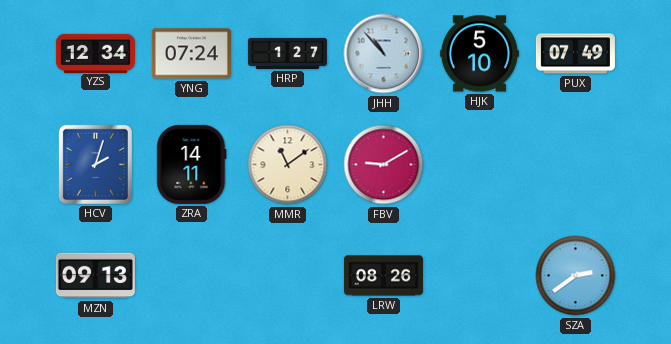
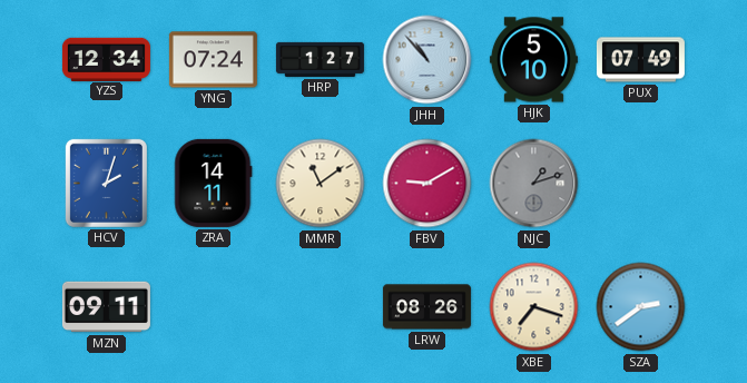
NJC: none -> 1:12 (534, 184)
MZN: 09:13 -> 09:11 (106, 307)
XBE: none -> 7:18 (534, 307)
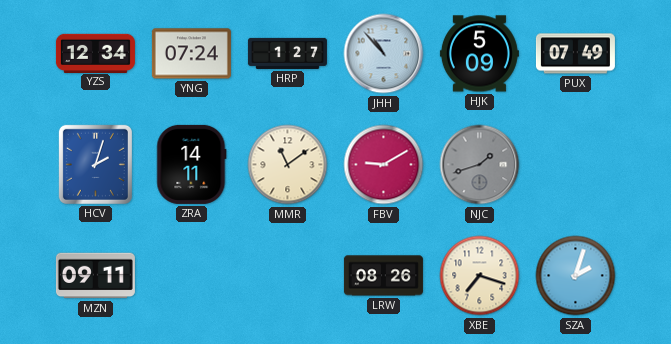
HJK: 5:10 -> 5:09 (479, 54)
NJC: 1:12 -> 1:42 (480, 165)
SZA: 2:39 -> 2:03 (576, 276)
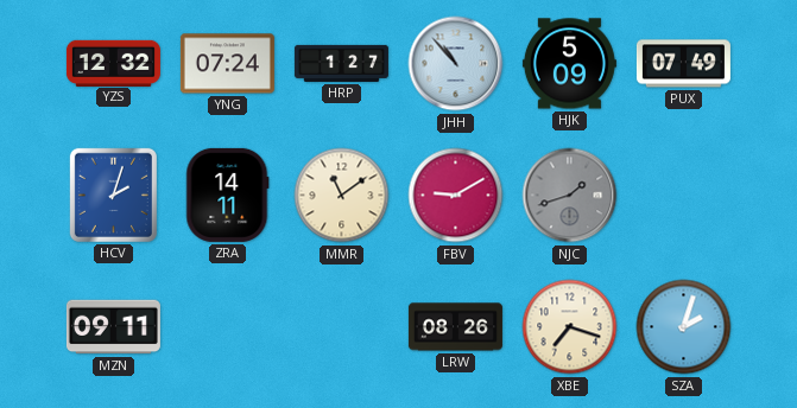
YZS: 12:34 -> 12:32 (113, 63)
